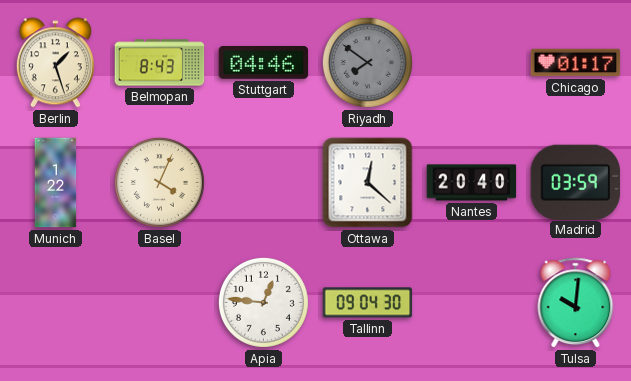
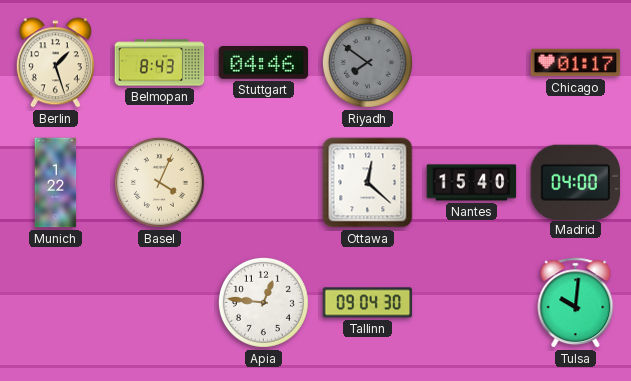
Nantes: 20:40 -> 15:40 (472, 183)
Madrid: 03:59 -> 04:00 (576, 182)
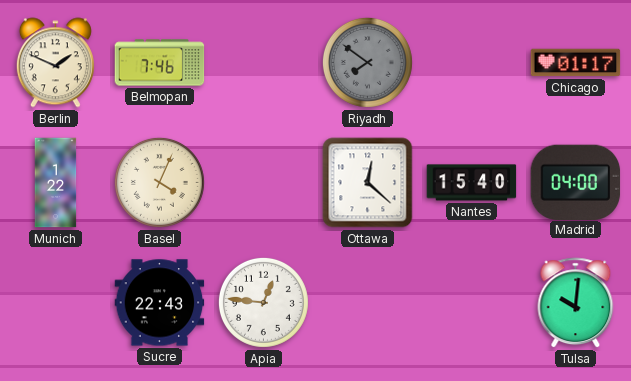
Berlin: 1:27 -> 1:49 (55, 63)
Belmopan: 8:43 -> 7:46 (160, 63)
Stuttgart: 04:46 -> none (264, 63)
Sucre: none -> 22:43 (160, 303)
Tallinn: 09:04 -> none (368, 303)
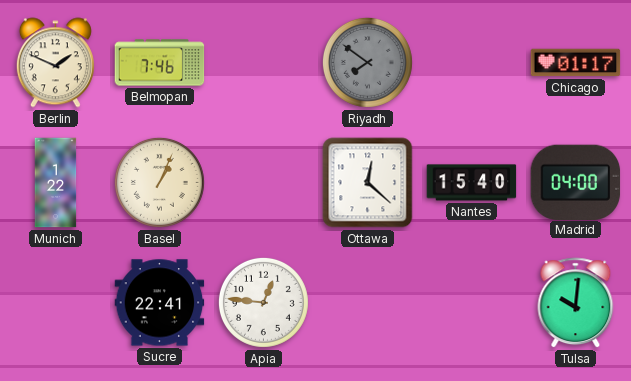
Basel: 4:04 -> 1:04 (159, 182)
Sucre: 22:43 -> 22:41 (160, 303)
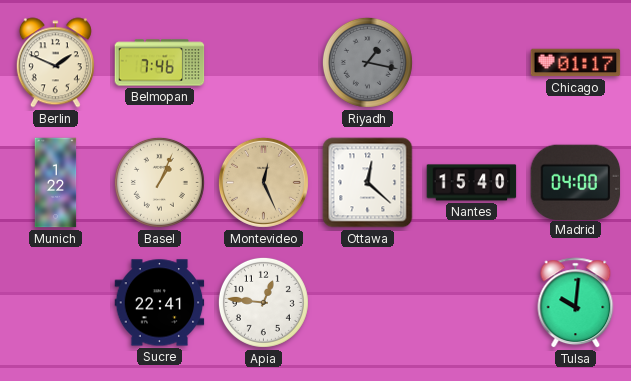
Riyadh: 7:51 -> 1:17 (367, 62)
Montevideo: none -> 12:26 (263, 182)
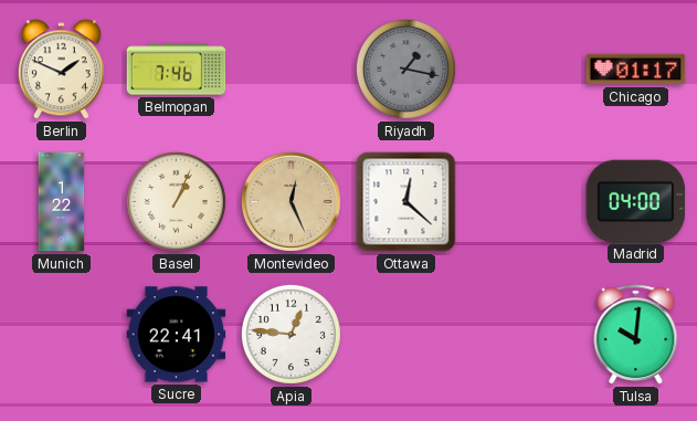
Nantes: 15:40 -> none (472, 183)
